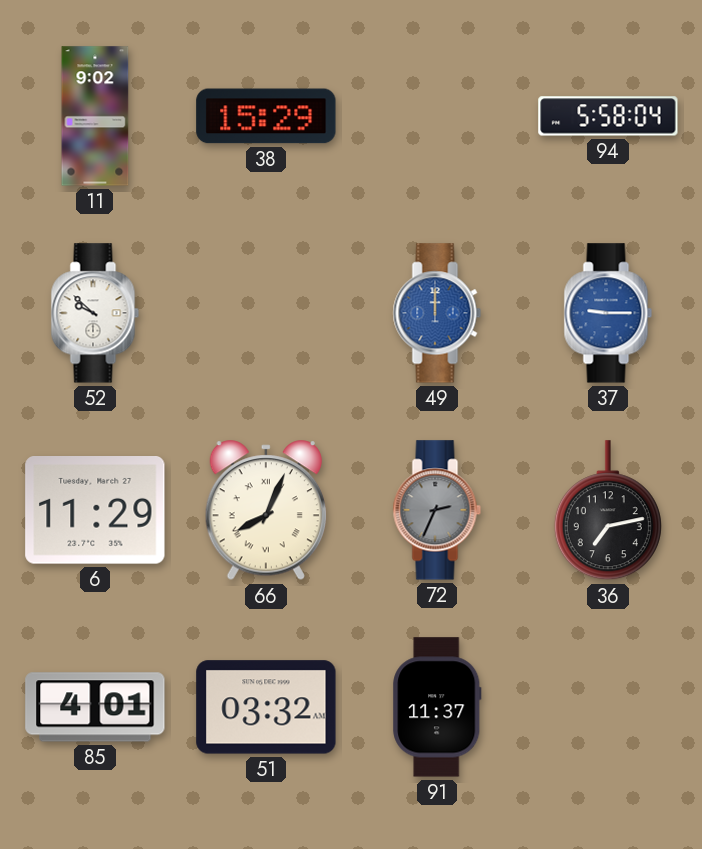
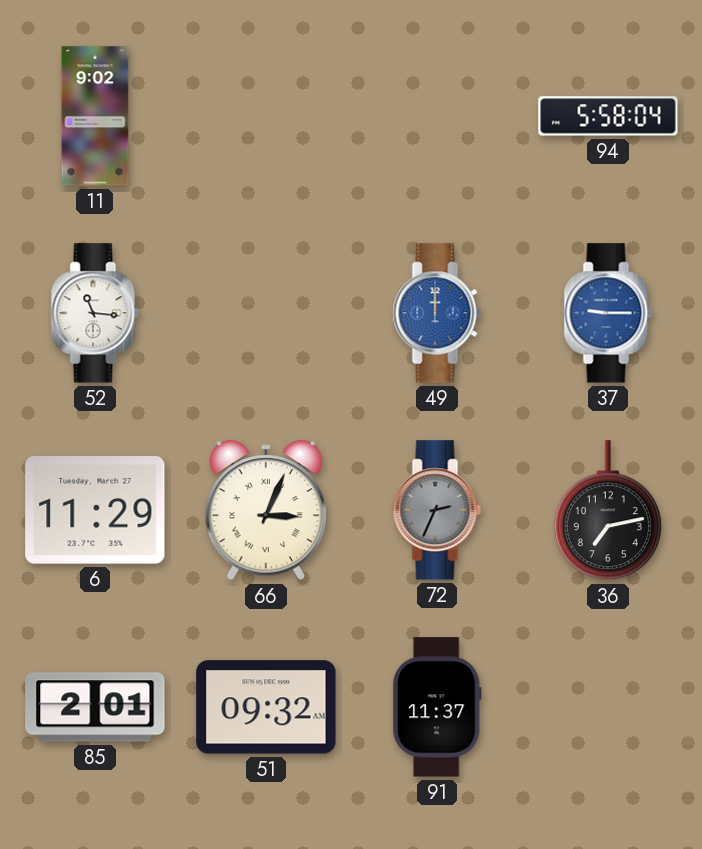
38: 15:29 -> none (266, 116)
52: 9:52 -> 11:16 (95, 313)
66: 8:04 -> 3:04 (266, 511)
85: 4:01 -> 2:01 (95, 707)
51: 03:32 -> 09:32 (266, 707)
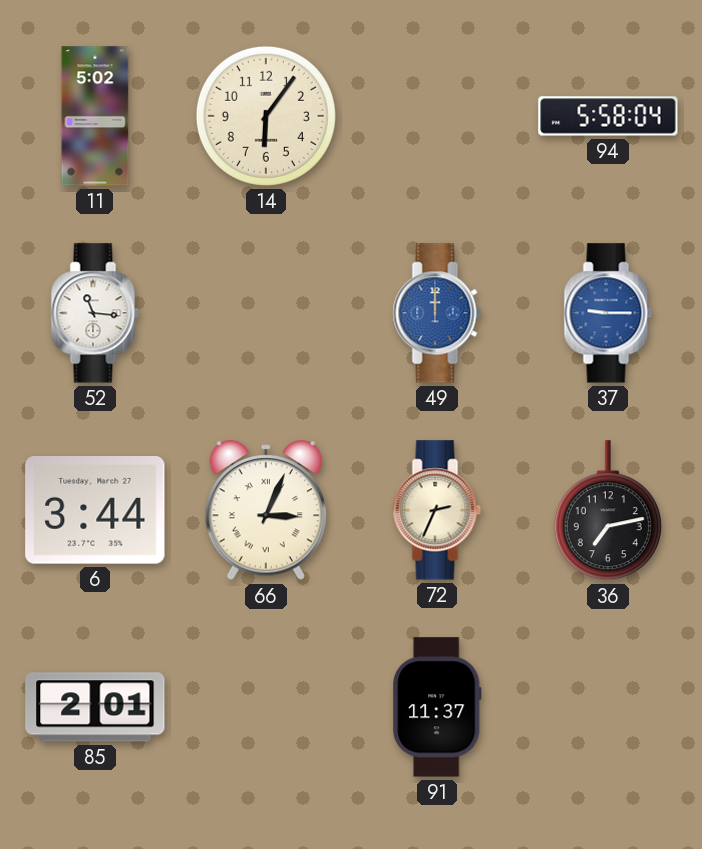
11: 9:02 -> 5:02 (95, 116)
14: none -> 6:06 (266, 116)
6: 11:29 -> 3:44 (95, 511)
72 dial: grey -> cream (437, 510)
51: 09:32 -> none (266, 707)
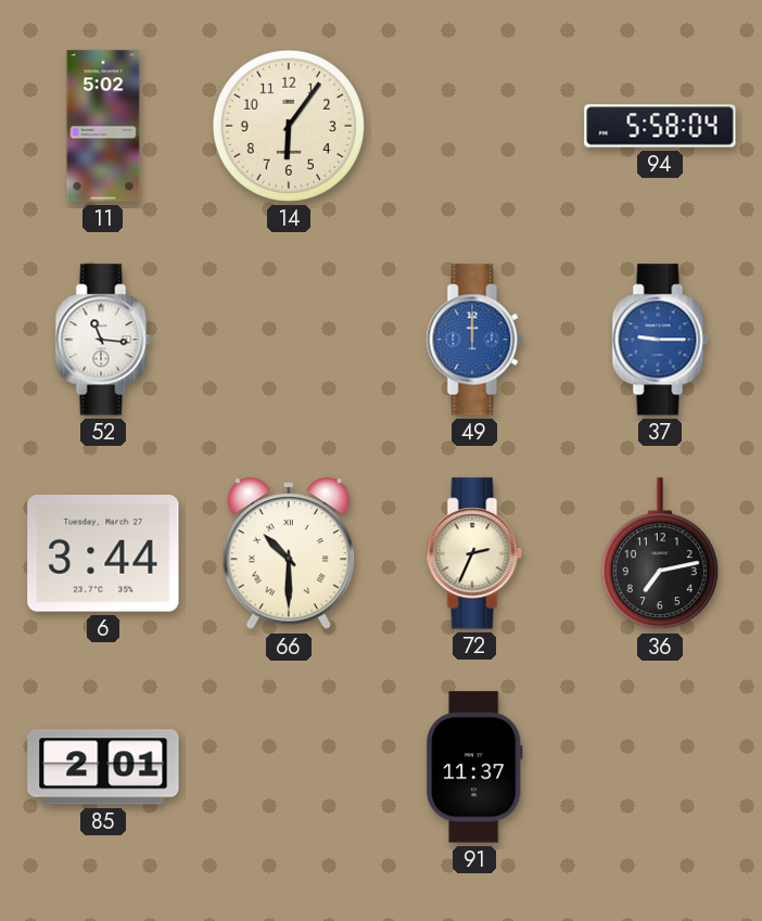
66: 3:04 -> 10:30 (289, 554)
